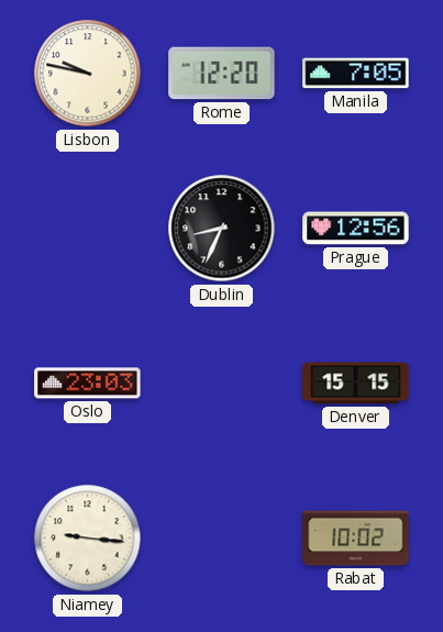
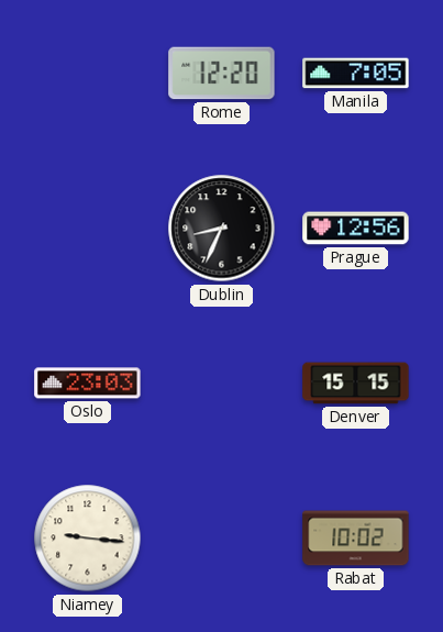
Lisbon: 9:47 -> none (88, 74)
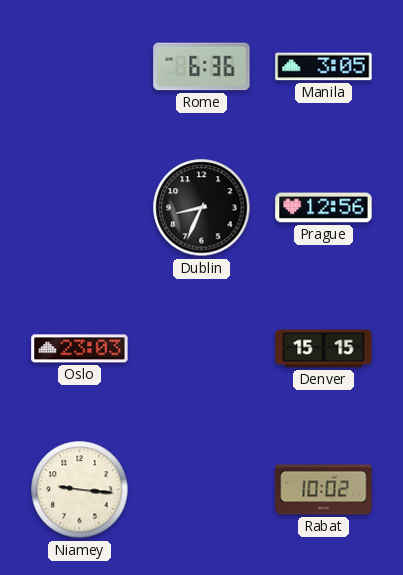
Rome: 12:20 -> 6:36 (202, 67)
Manila: 7:05 -> 3:05 (324, 67)
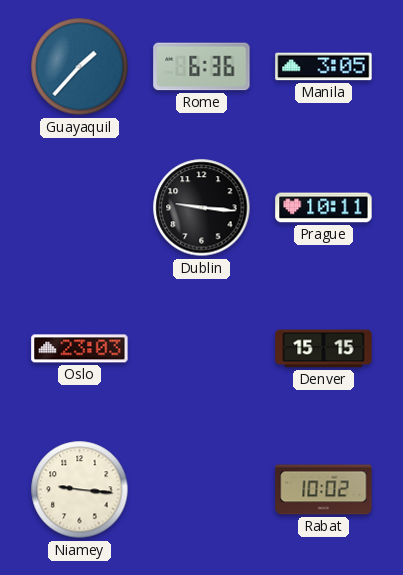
Guayaquil: none -> 1:37 (80, 67)
Dublin: 8:34 -> 9:16 (202, 208)
Prague: 12:56 -> 10:11 (324, 208)
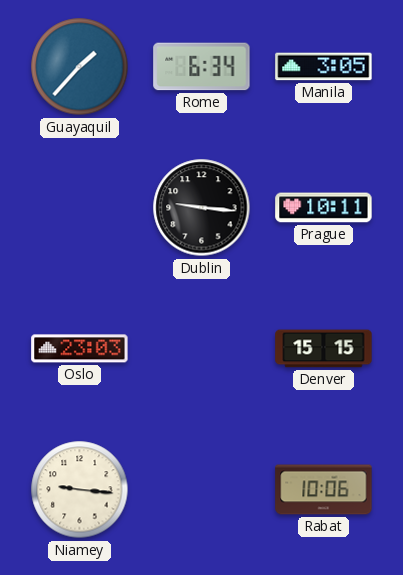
Rome: 6:36 -> 6:34 (202, 67)
Rabat: 10:02 -> 10:06 (324, 490)
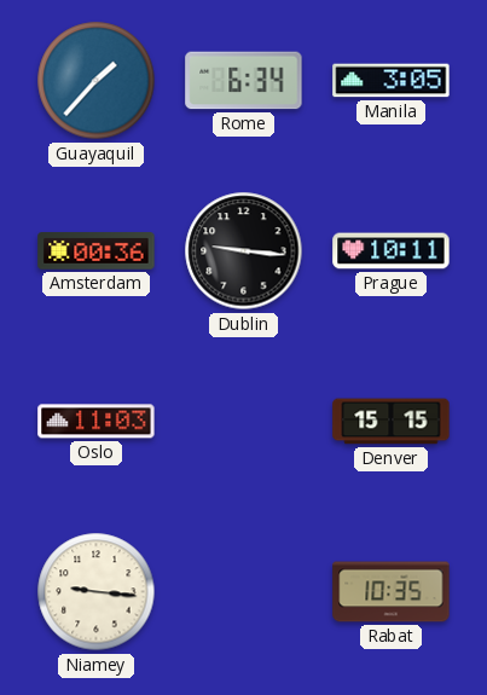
Amsterdam: none -> 00:36 (97, 251)
Oslo: 23:03 -> 11:03 (97, 422)
Rabat: 10:06 -> 10:35 (392, 592)
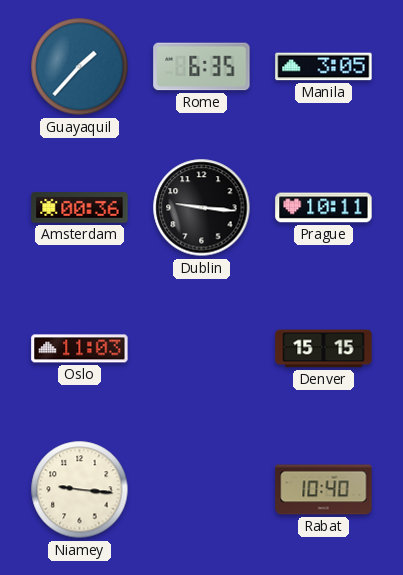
Rome: 6:34 -> 6:35 (202, 67)
Rabat: 10:35 -> 10:40 (324, 490)
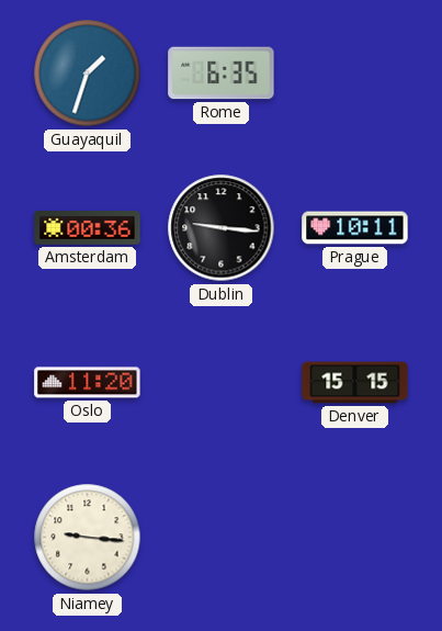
Guayaquil: 1:37 -> 1:33 (88, 74)
Manila: 3:05 -> none (324, 67)
Oslo: 11:03 -> 11:20 (88, 383)
Rabat: 10:40 -> none (324, 490)
